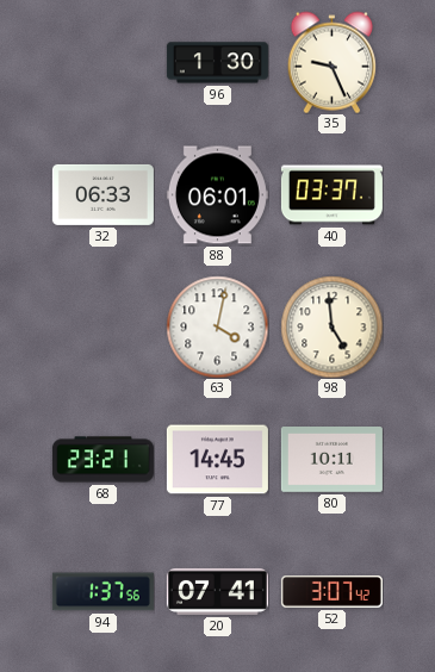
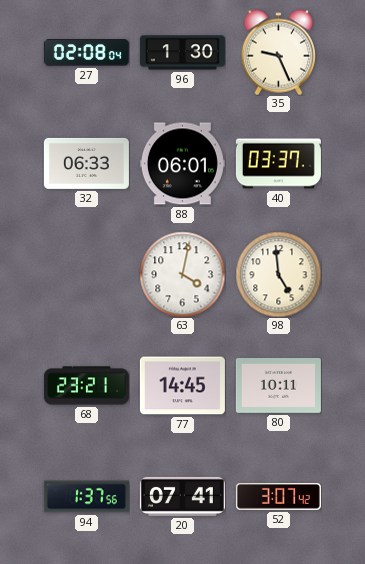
27: none -> 02:08 (86, 53)
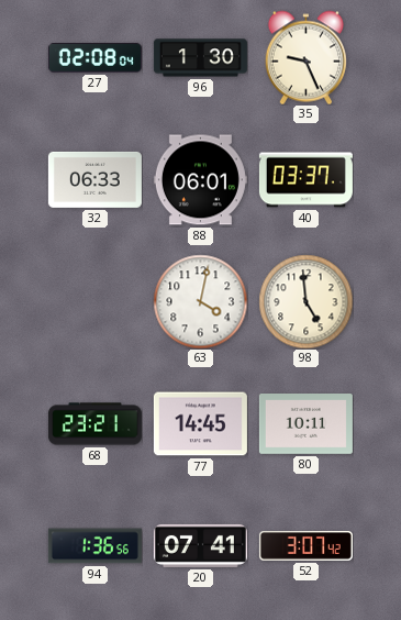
94: 1:37 -> 1:36 (94, 546)
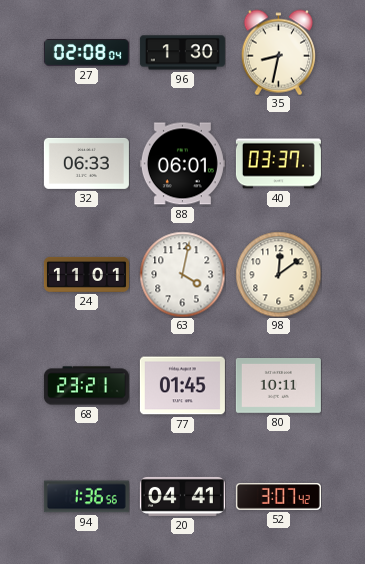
35: 9:26 -> 8:32 (278, 52)
24: none -> 11:01 (86, 274)
98: 4:59 -> 12:09 (278, 274)
77: 14:45 -> 01:45 (182, 386)
20: 07:41 -> 04:41 (182, 496)
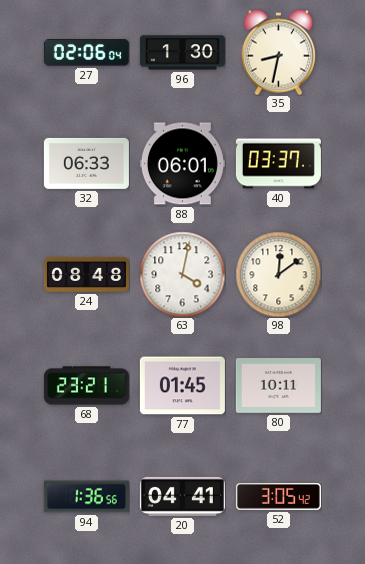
27: 02:08 -> 02:06 (86, 53)
24: 11:01 -> 08:48 (86, 274)
52: 3:07 -> 3:05 (278, 497)
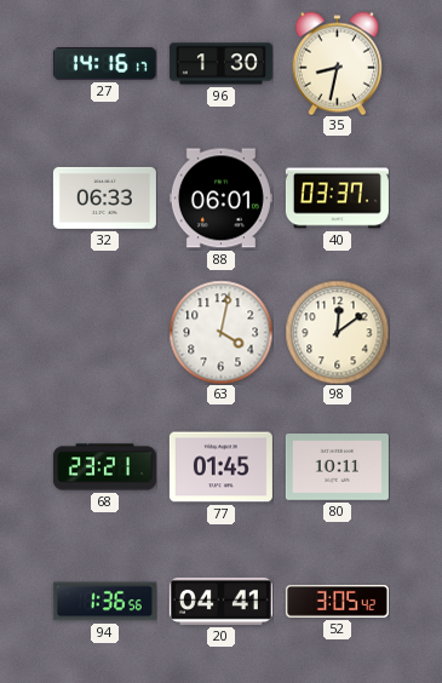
27: 02:06 -> 14:16 (104, 64)
24: 08:48 -> none (86, 274)
